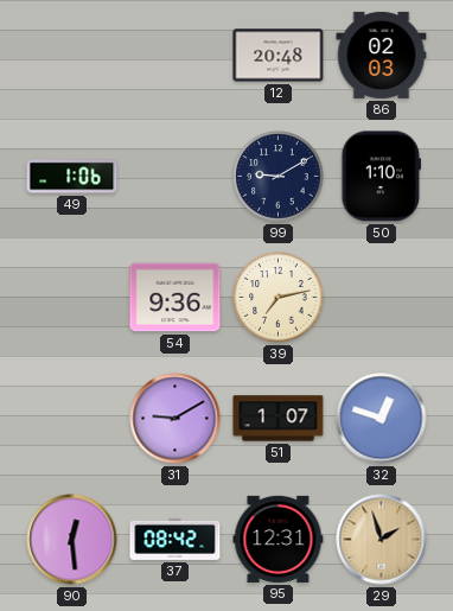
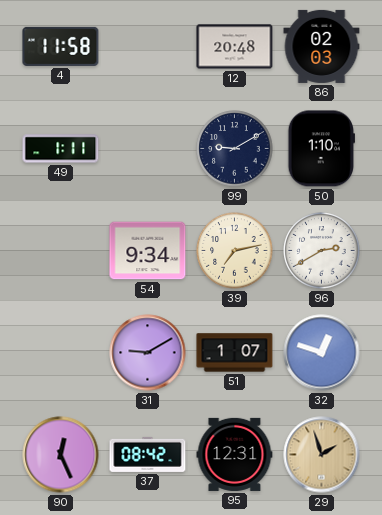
4: none -> 11:58 (61, 46)
49: 1:06 -> 1:11 (61, 149)
54: 9:36 -> 9:34 (148, 251)
96: none -> 2:40 (322, 251)
90: 12:29 -> 12:26 (61, 455)
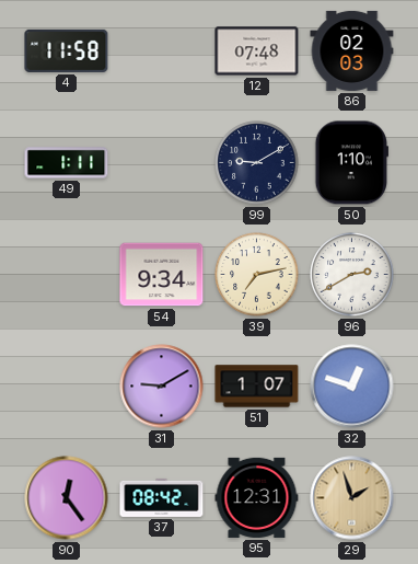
12: 20:48 -> 07:48 (257, 51)
90: 12:26 -> 12:24 (67, 498)
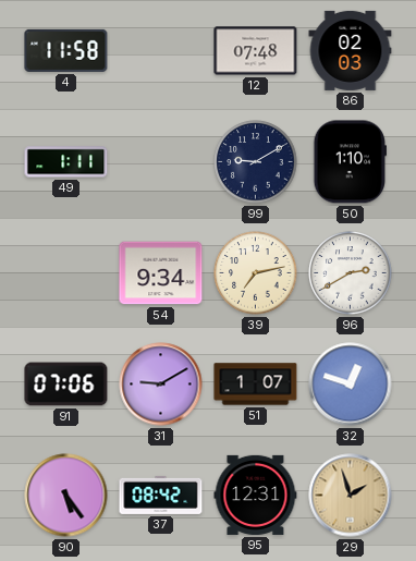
91: none -> 07:06 (66, 385)
90: 12:24 -> 5:24 (66, 496)
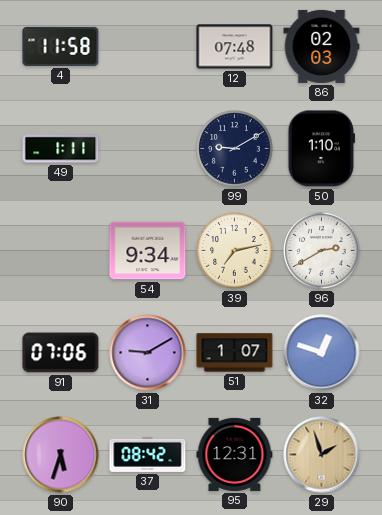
90: 5:24 -> 5:33 (61, 455)
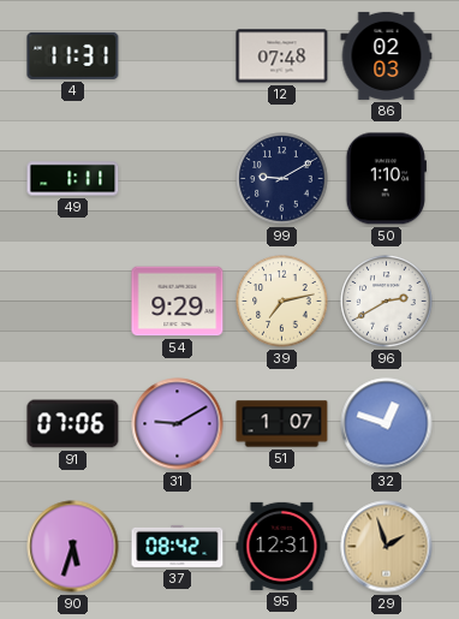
4: 11:58 -> 11:31 (73, 55)
54: 9:34 -> 9:29 (178, 302)
